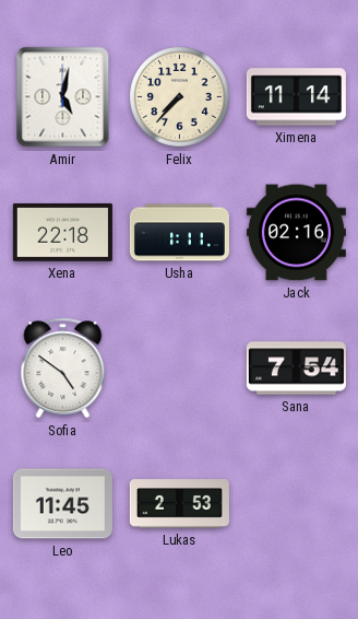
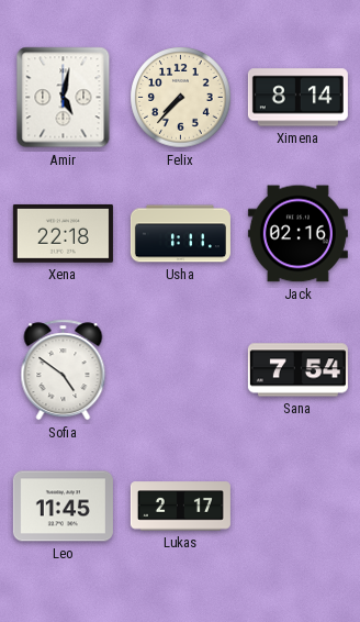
Ximena: 11:14 -> 8:14 (297, 98)
Lukas: 2:53 -> 2:17 (180, 507)
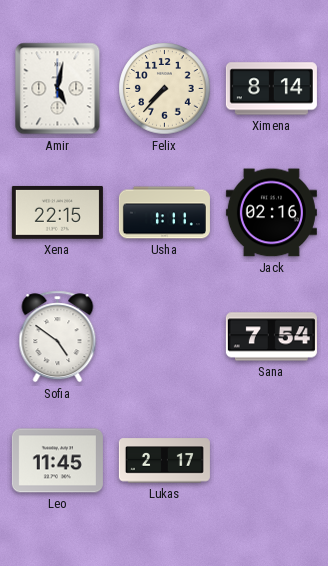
Xena: 22:18 -> 22:15 (57, 212)
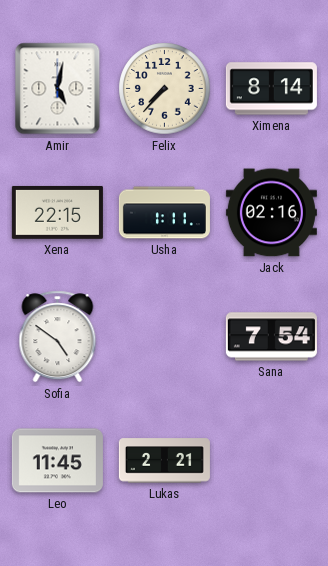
Lukas: 2:17 -> 2:21 (164, 461)
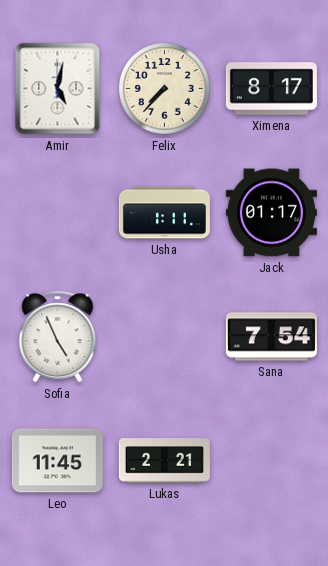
Ximena: 8:14 -> 8:17 (271, 89)
Xena: 22:15 -> none (57, 212)
Jack: 02:16 -> 01:17 (271, 213)
Sofia: 4:51 -> 4:56 (58, 337)
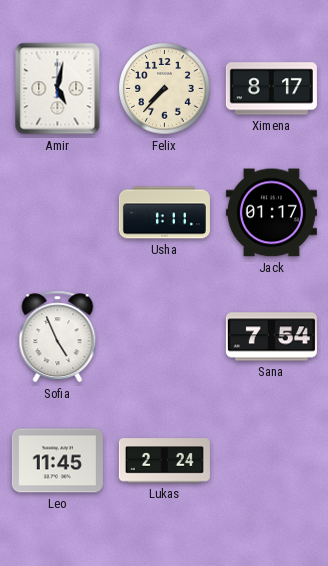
Lukas: 2:21 -> 2:24 (164, 461)
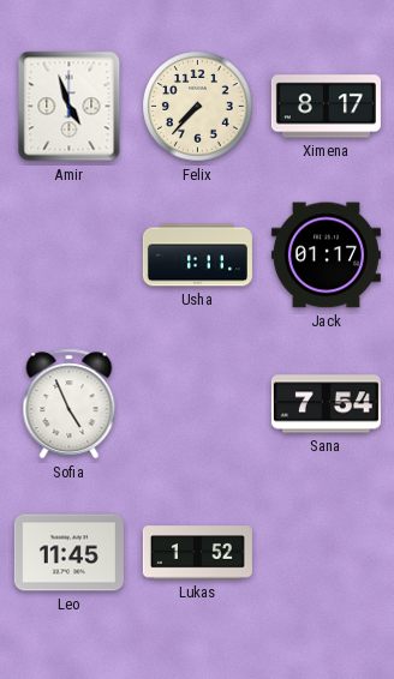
Amir: 5:02 -> 4:57 (70, 107)
Lukas: 2:24 -> 1:52 (197, 553)
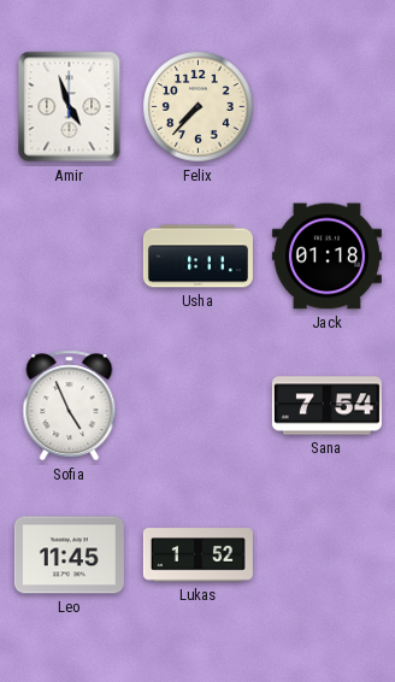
Ximena: 8:17 -> none (326, 107)
Jack: 01:17 -> 01:18 (326, 257)
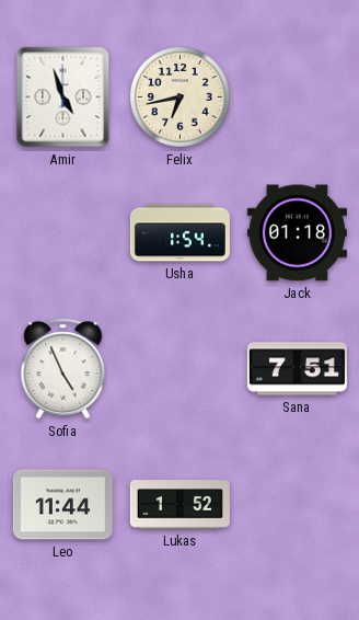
Felix: 7:37 -> 6:43 (181, 97)
Usha: 1:11 -> 1:54 (179, 233)
Sana: 7:54 -> 7:51 (297, 369)
Leo: 11:45 -> 11:44 (62, 505)
